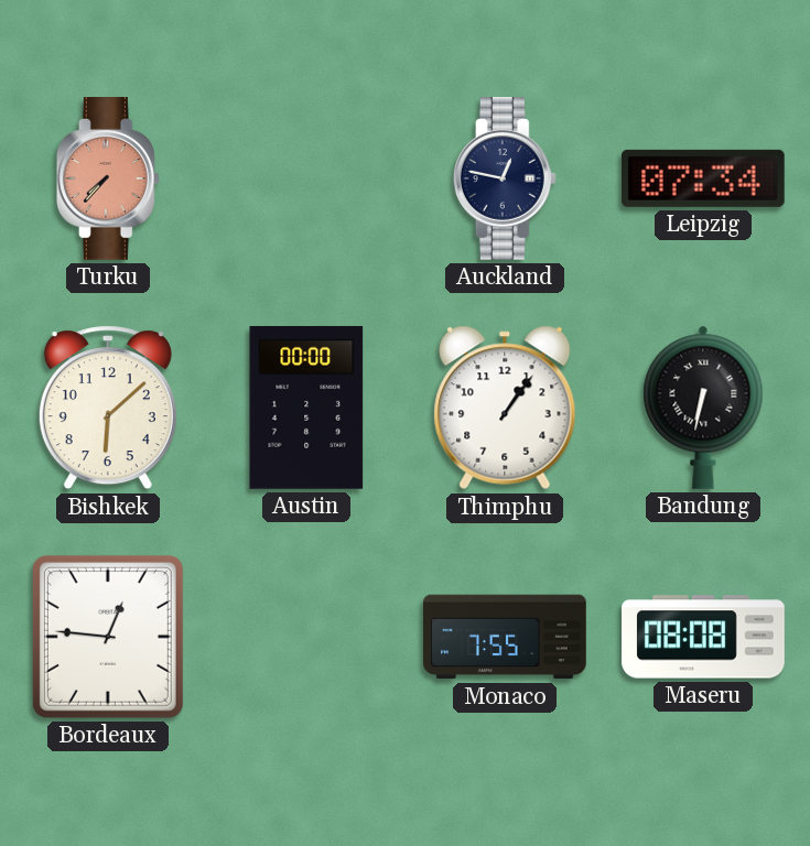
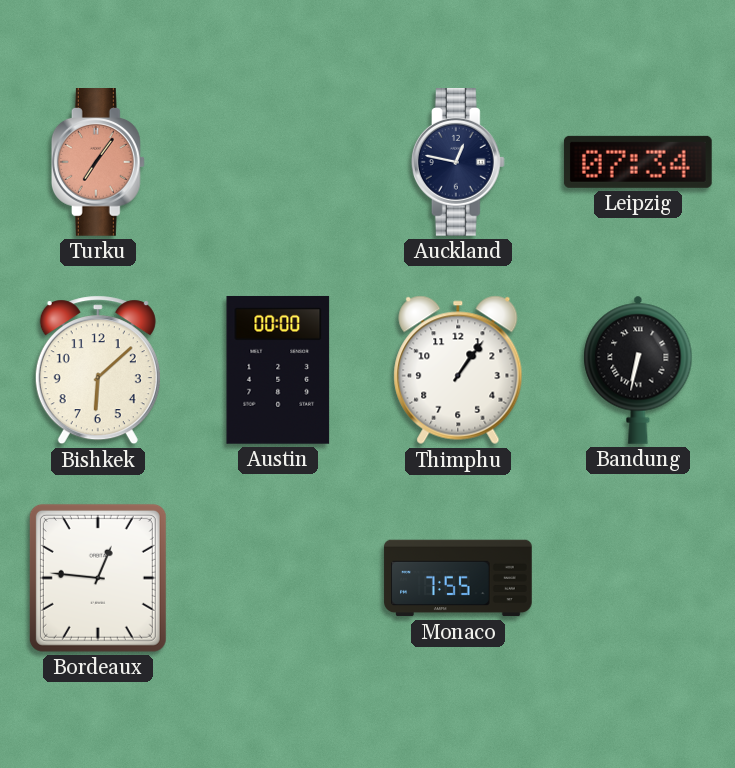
Turku: 7:37 -> 7:06 (98, 163)
Maseru: 08:08 -> none (703, 637)
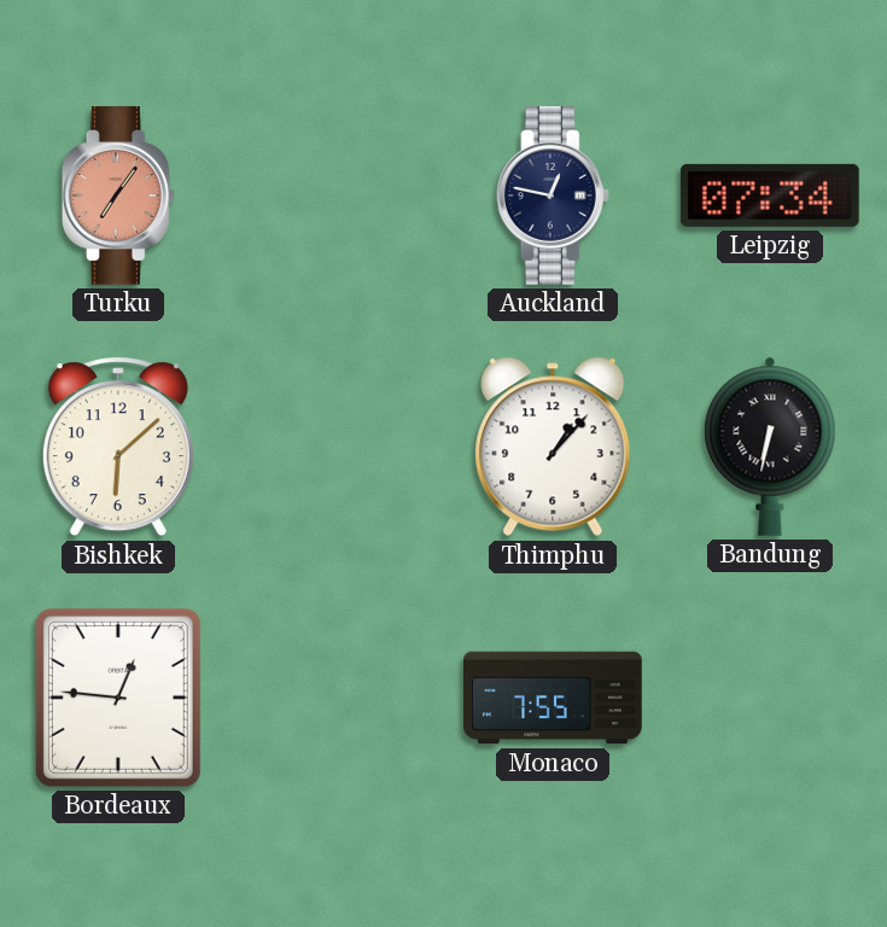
Austin: 00:00 -> none (278, 370)
Thimphu: 1:06 -> 1:07 (553, 447)
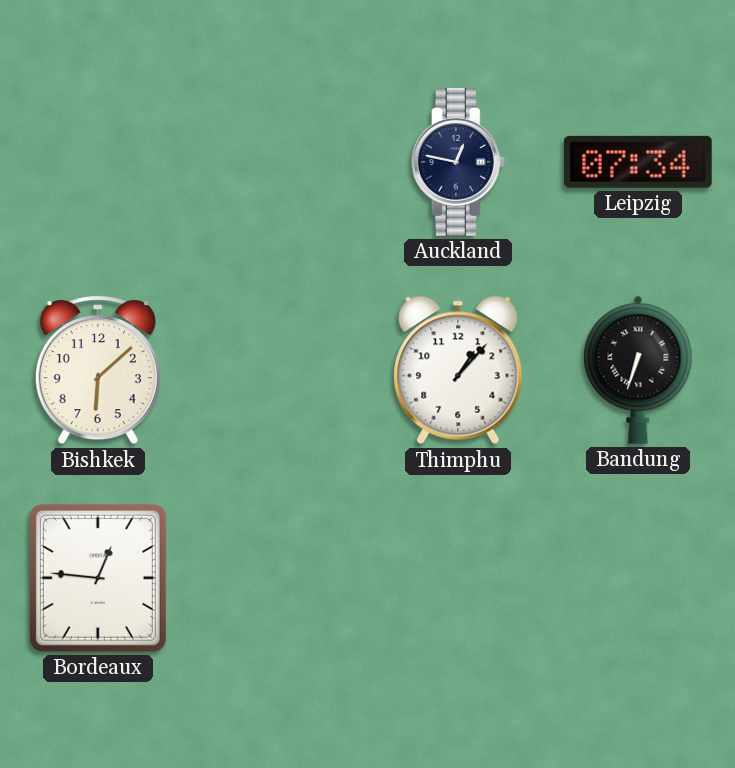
Turku: 7:06 -> none (118, 197)
Bandung: 6:32 -> 6:33 (638, 370)
Monaco: 7:55 -> none (553, 698)
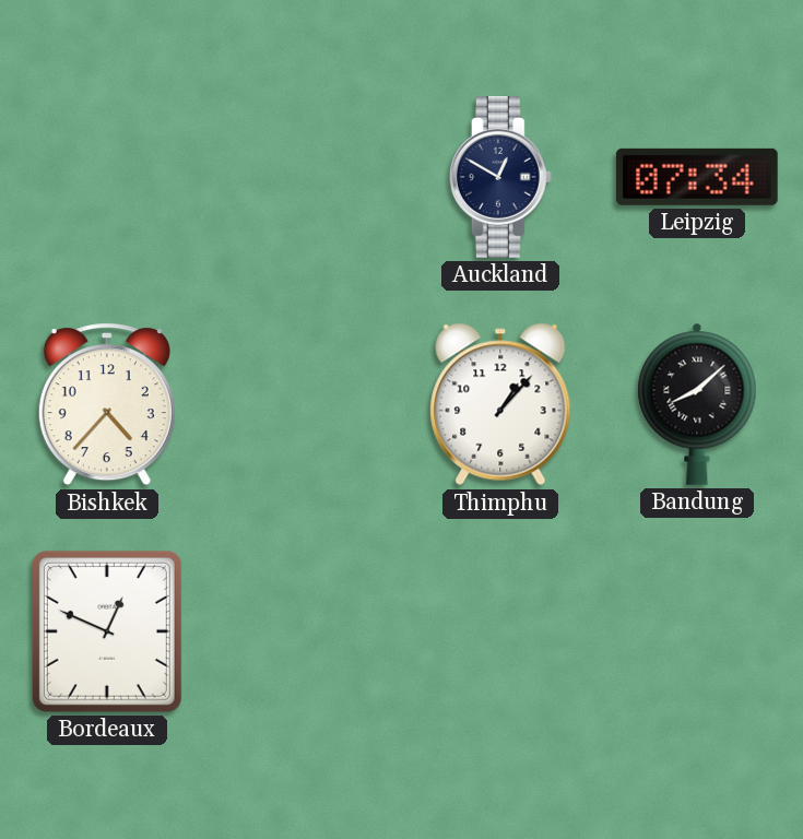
Auckland: 12:47 -> 12:50 (500, 178)
Bishkek: 6:08 -> 4:37 (107, 404)
Bandung: 6:33 -> 8:08 (697, 404)
Bordeaux: 12:46 -> 12:49 (107, 631)
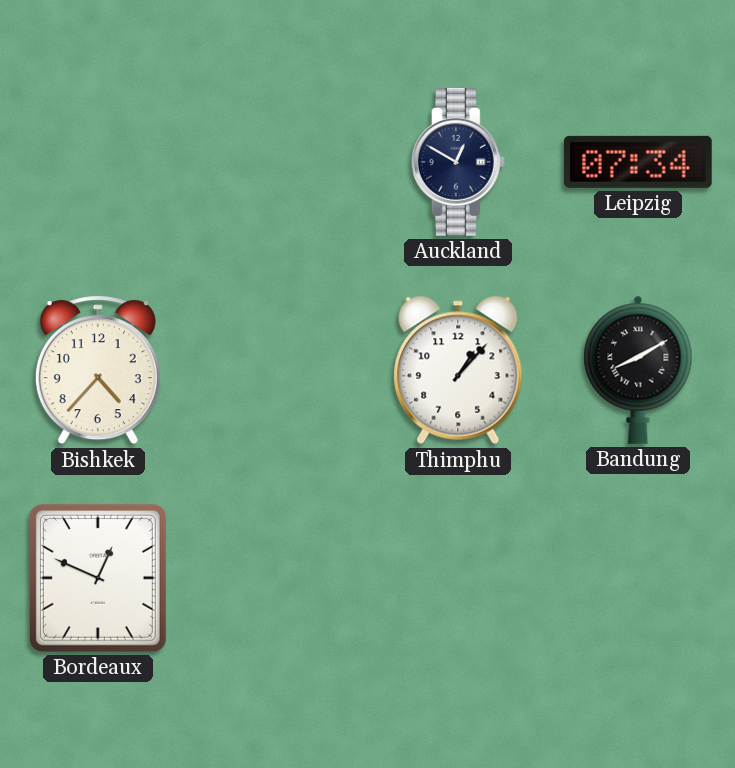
Bandung: 8:08 -> 8:10 (638, 370)
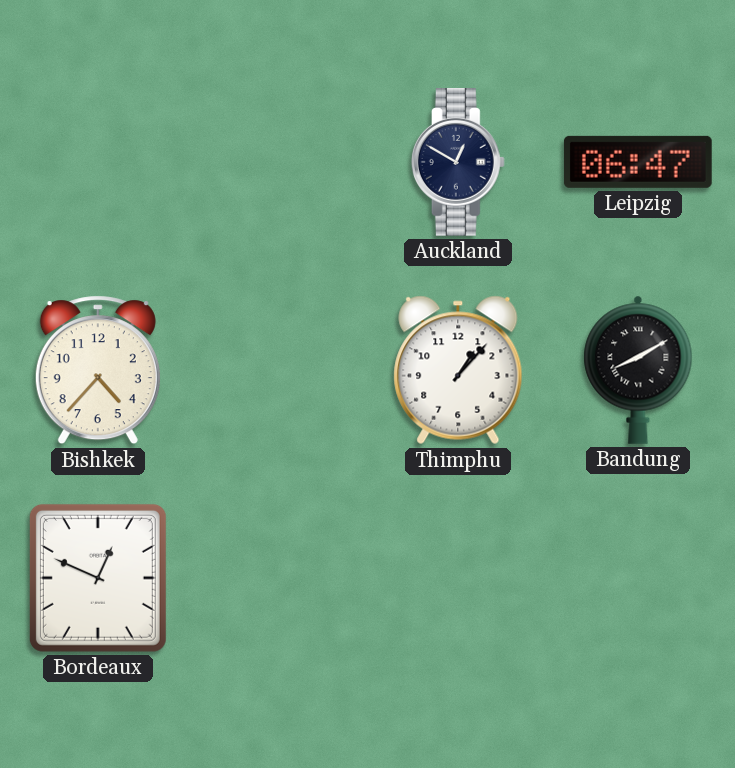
Leipzig: 07:34 -> 06:47 (638, 162)
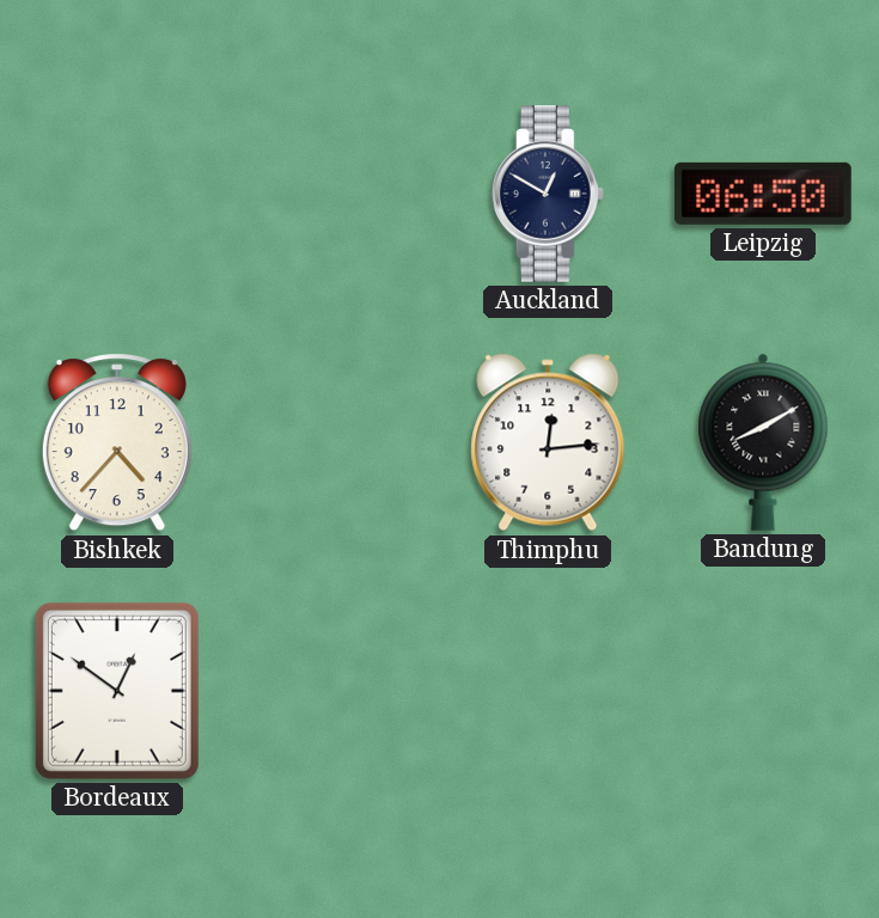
Leipzig: 06:47 -> 06:50 (763, 194)
Thimphu: 1:07 -> 12:14 (548, 442)
Bordeaux: 12:49 -> 12:51 (117, 691)
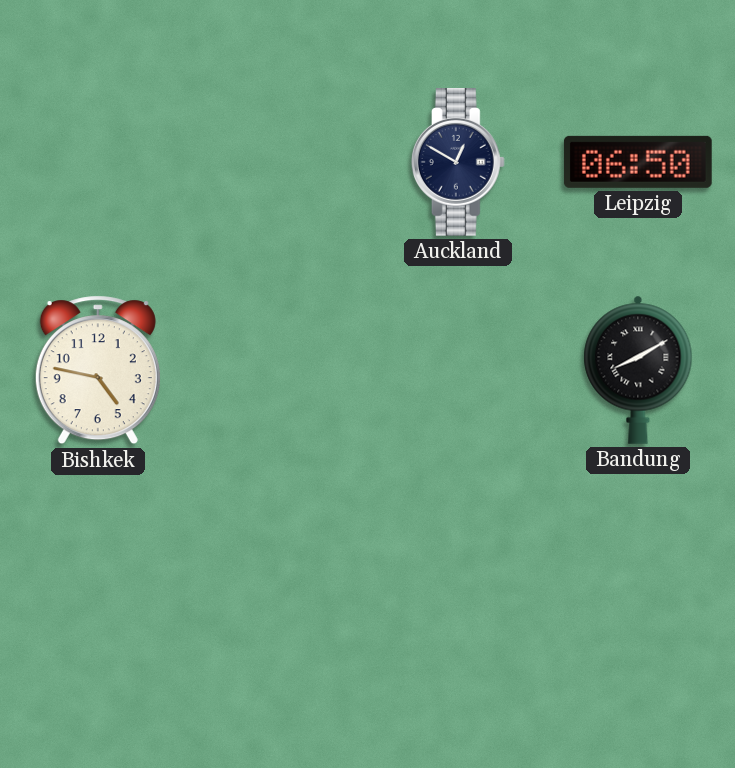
Bishkek: 4:37 -> 4:47 (98, 370)
Thimphu: 12:14 -> none (548, 442)
Bordeaux: 12:51 -> none (117, 691)
